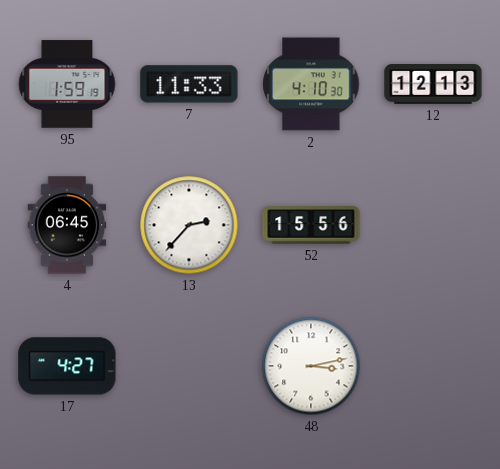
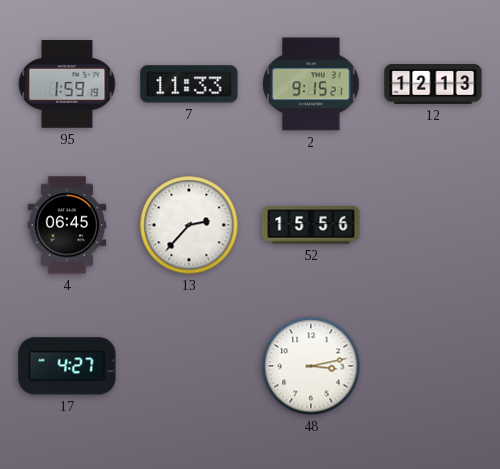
2: 4:10 -> 9:15 (311, 84)
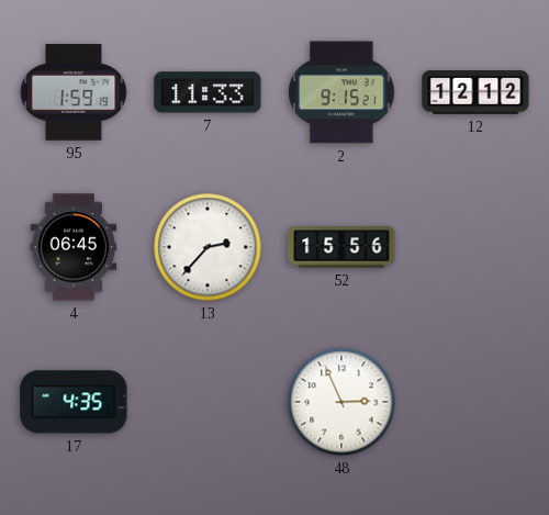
12: 12:13 -> 12:12 (475, 93)
17: 4:27 -> 4:35 (74, 402)
48: 3:13 -> 2:56 (341, 402)
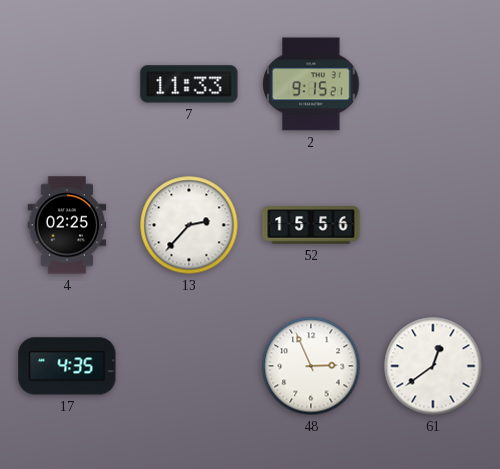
95: 1:59 -> none (74, 92)
12: 12:12 -> none (475, 93)
4: 06:45 -> 02:25 (67, 225)
61: none -> 12:39 (433, 366)
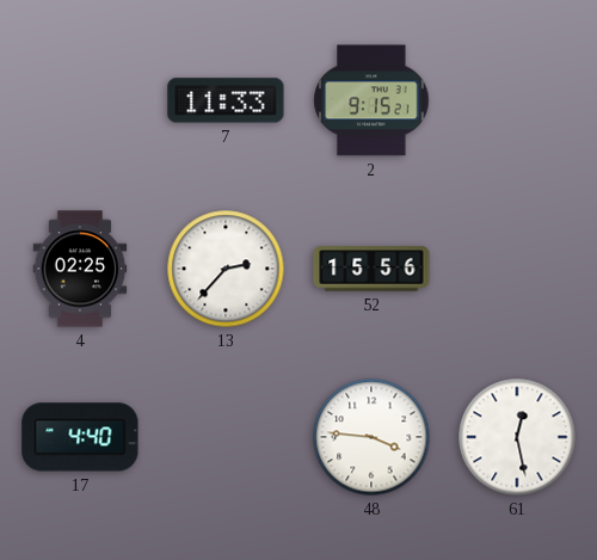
17: 4:35 -> 4:40 (80, 437)
48: 2:56 -> 3:46 (371, 437)
61: 12:39 -> 12:28 (517, 437)
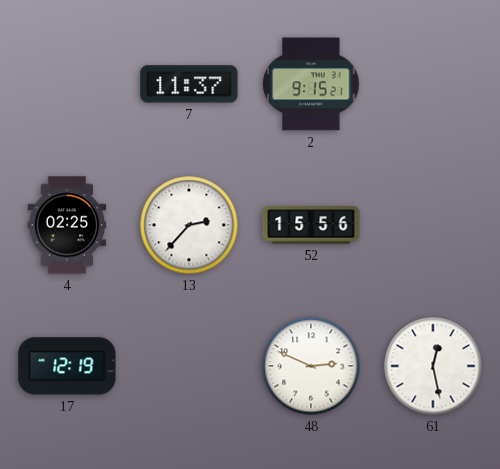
7: 11:33 -> 11:37 (189, 84)
17: 4:40 -> 12:19 (67, 366)
48: 3:46 -> 2:49 (311, 366)
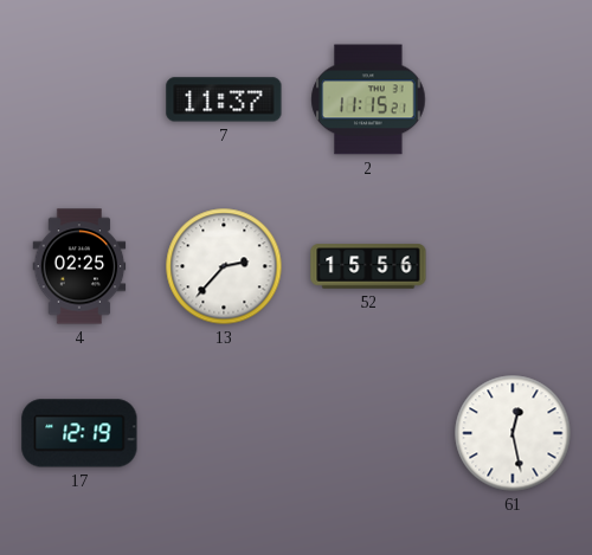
2: 9:15 -> 11:15 (368, 99)
48: 2:49 -> none (311, 366)
